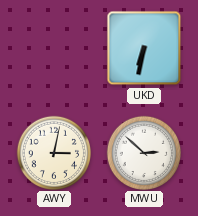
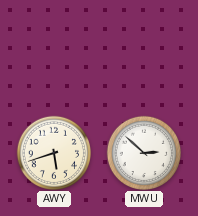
UKD: 6:32 -> none (144, 48)
AWY: 3:02 -> 5:42 (53, 152)
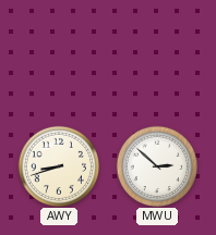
AWY: 5:42 -> 8:42 (58, 165)
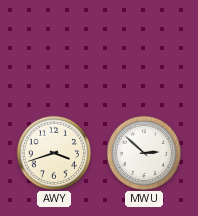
AWY: 8:42 -> 3:42 (53, 152)
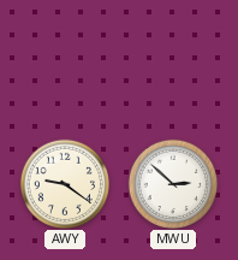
AWY: 3:42 -> 9:21 (64, 183)
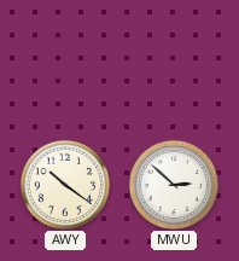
AWY: 9:21 -> 10:21 (64, 184)
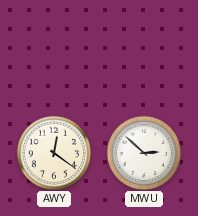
AWY: 10:21 -> 12:21 (53, 152)
